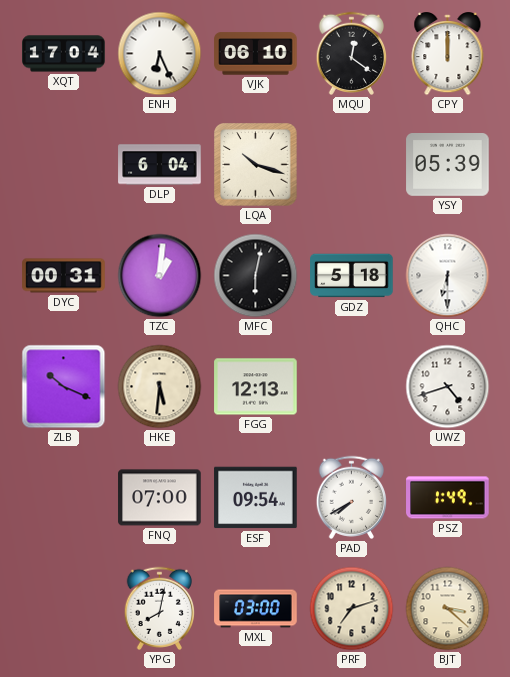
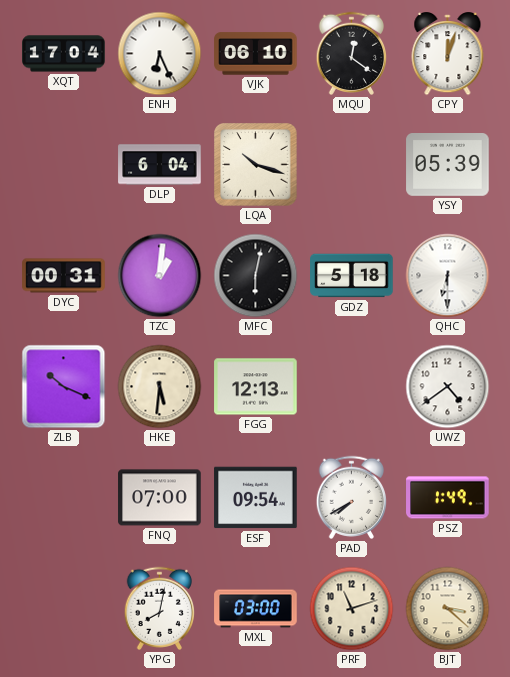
CPY: 12:00 -> 12:03 (448, 55)
UWZ: 4:42 -> 4:39 (448, 387)
PRF: 7:12 -> 11:12 (352, 609)
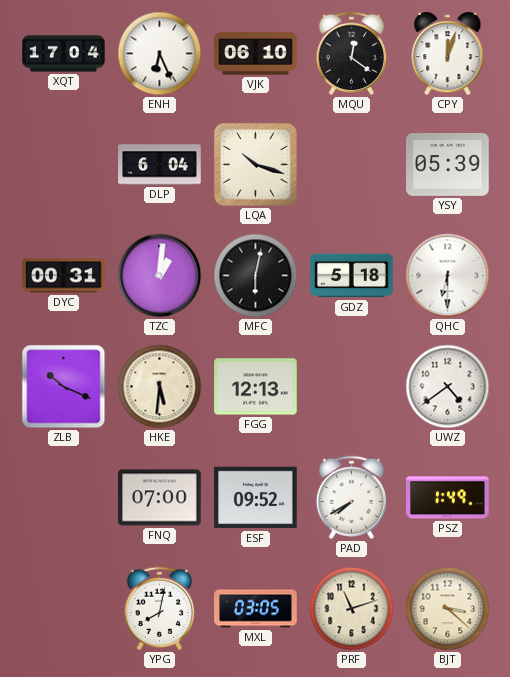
ESF: 09:54 -> 09:52 (256, 498)
MXL: 03:00 -> 03:05 (256, 609)
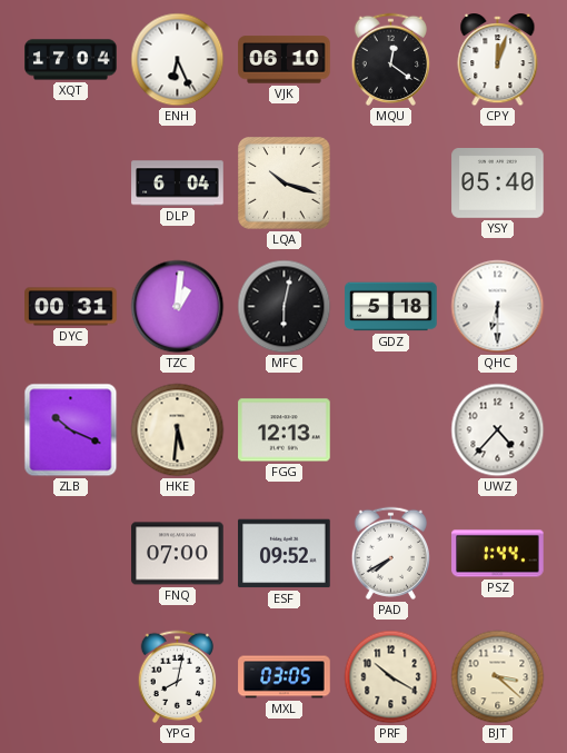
YSY: 05:39 -> 05:40 (498, 184)
UWZ: 4:39 -> 4:37 (498, 430)
PSZ: 1:49 -> 1:44 (498, 554)
PRF: 11:12 -> 10:20 (391, 677)
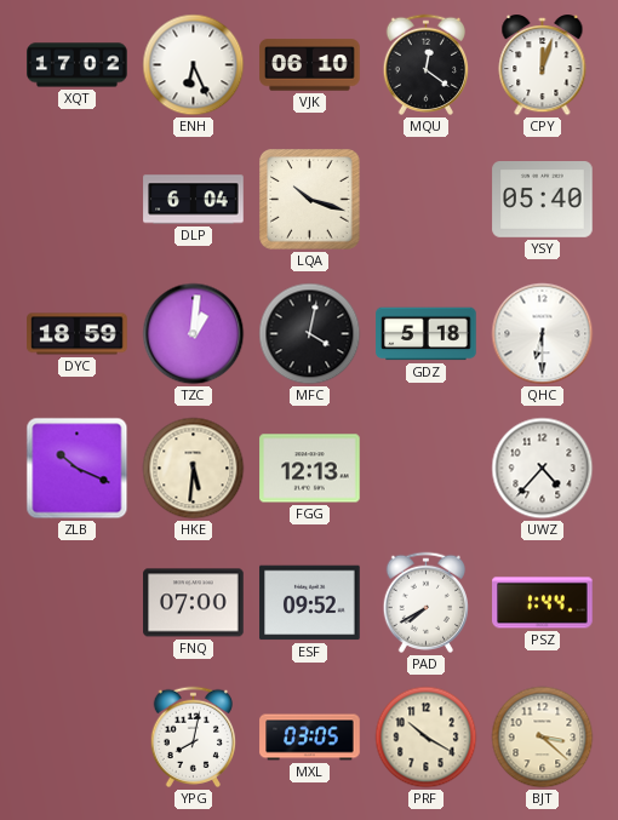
XQT: 17:04 -> 17:02 (78, 65)
DYC: 00:31 -> 18:59 (78, 334)
MFC: 6:02 -> 4:02 (310, 334)
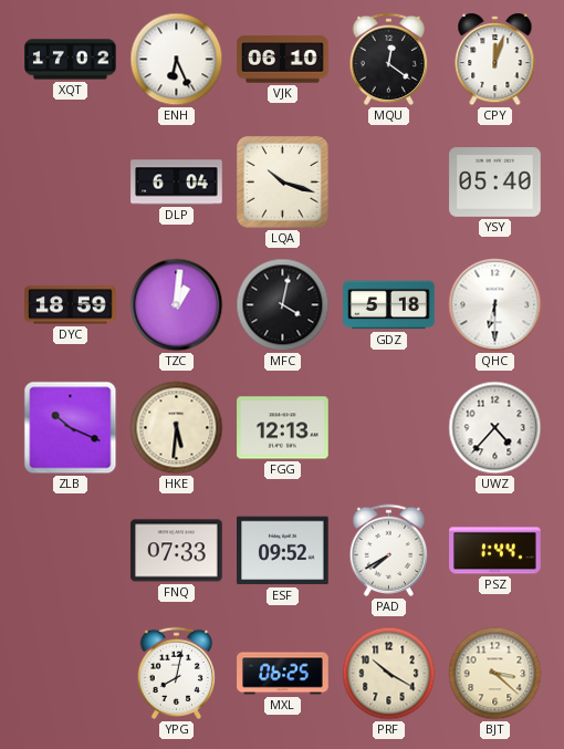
FNQ: 07:00 -> 07:33 (177, 551)
MXL: 03:05 -> 06:25 (283, 674)
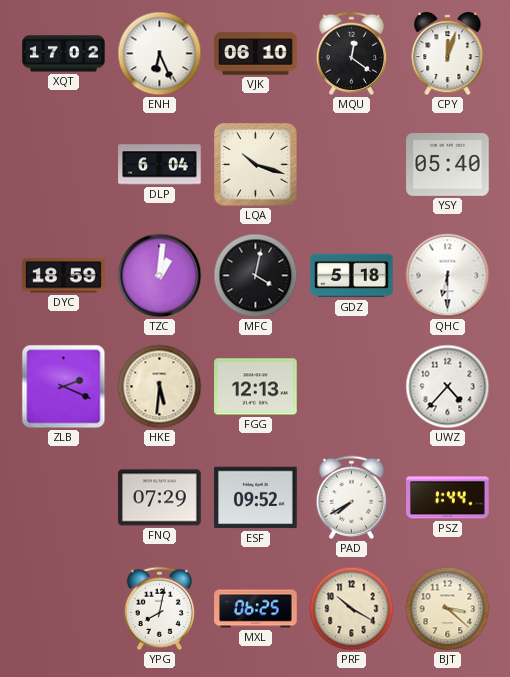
ZLB: 10:19 -> 2:19 (64, 387)
FNQ: 07:33 -> 07:29 (160, 498)
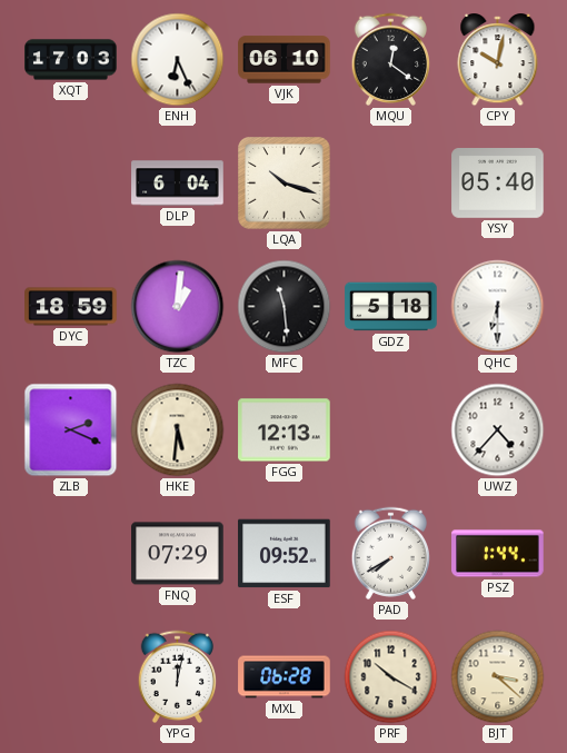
XQT: 17:02 -> 17:03 (71, 60)
CPY: 12:03 -> 10:02 (498, 61)
MFC: 4:02 -> 11:29 (285, 307)
YPG: 8:02 -> 12:02 (177, 676)
MXL: 06:25 -> 06:28 (285, 677)
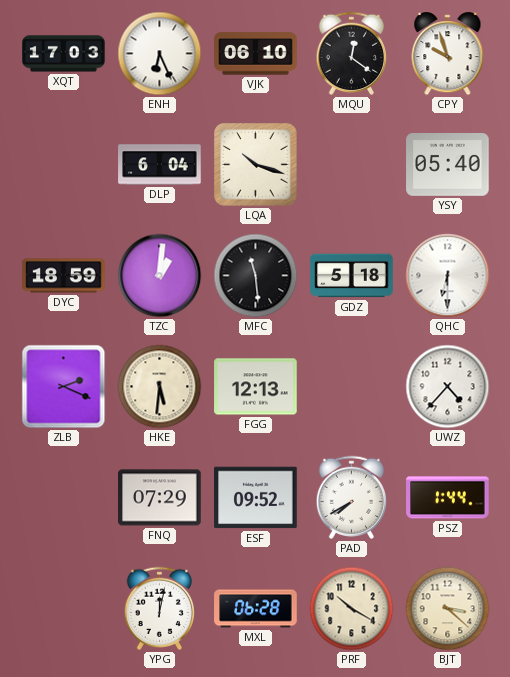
CPY: 10:02 -> 9:57 (448, 55)
